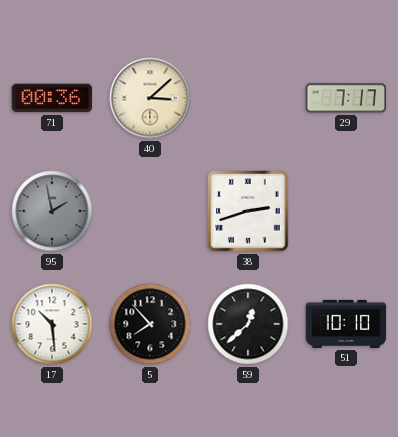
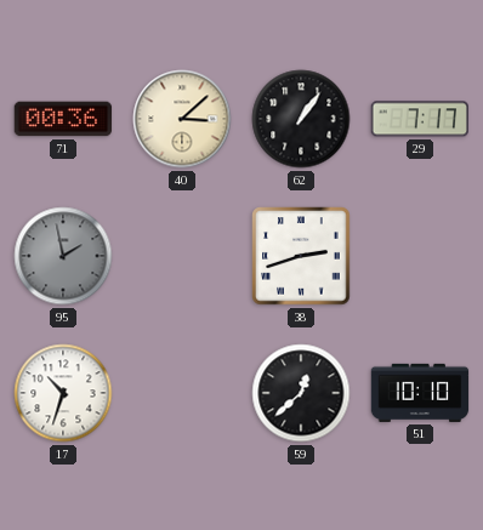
62: none -> 1:06 (301, 119)
17: 10:29 -> 10:33 (63, 393)
5: 7:53 -> none (150, 324)
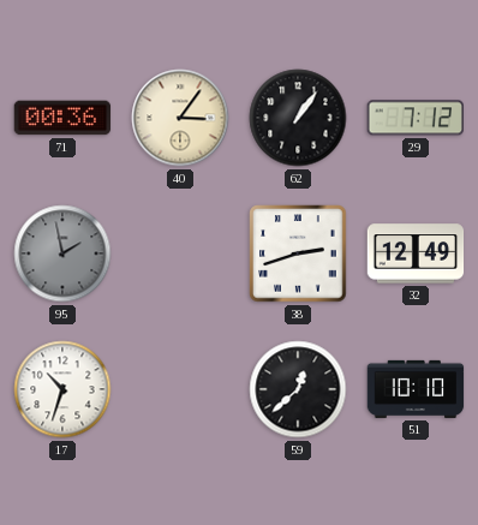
40: 3:08 -> 3:06 (180, 118)
29: 7:17 -> 7:12 (414, 118)
32: none -> 12:49 (416, 253)
